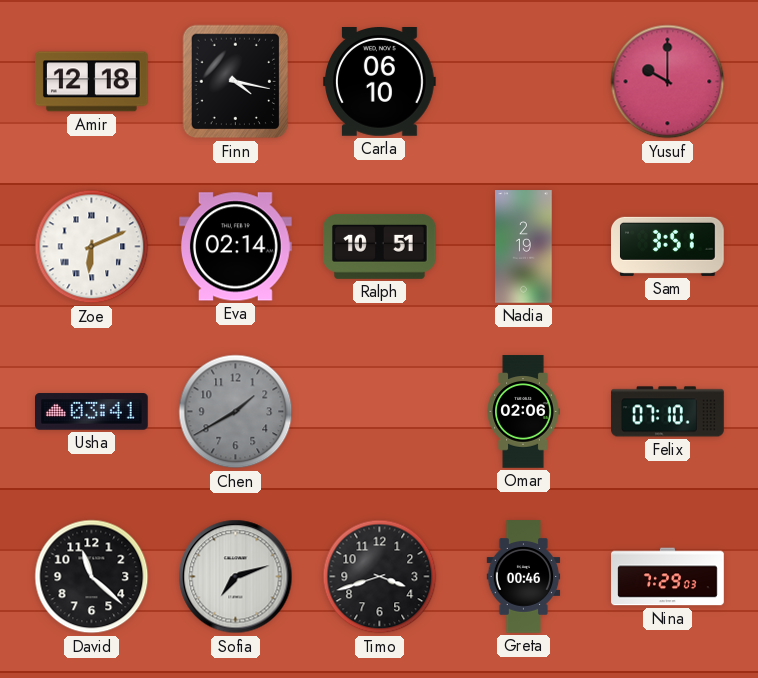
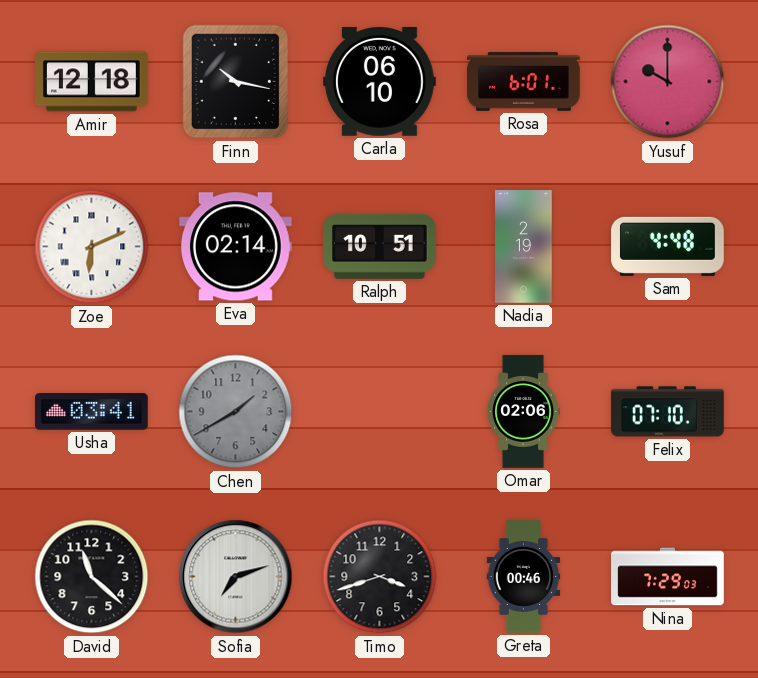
Finn: 4:17 -> 10:17 (236, 82)
Rosa: none -> 6:01 (524, 82)
Sam: 3:51 -> 4:48 (668, 246)
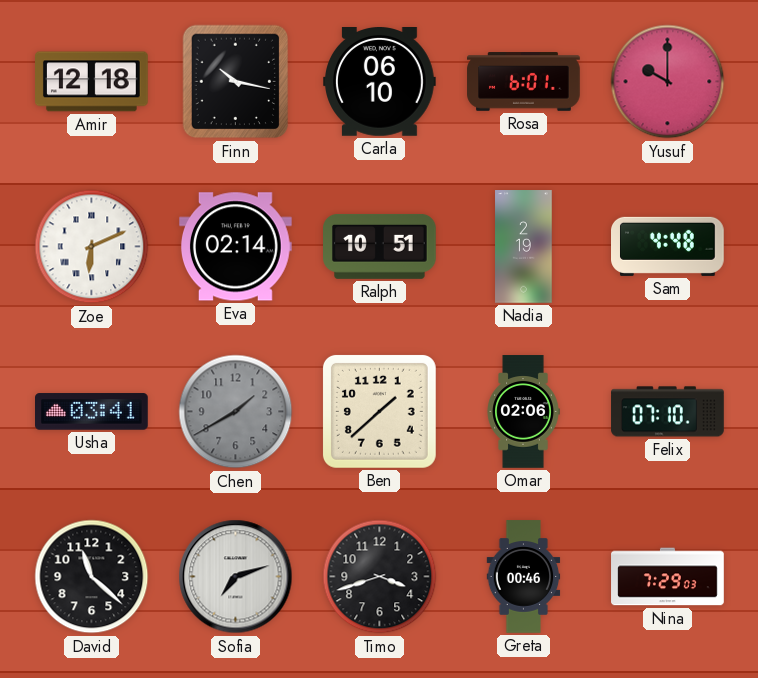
Ben: none -> 1:38 (379, 411)
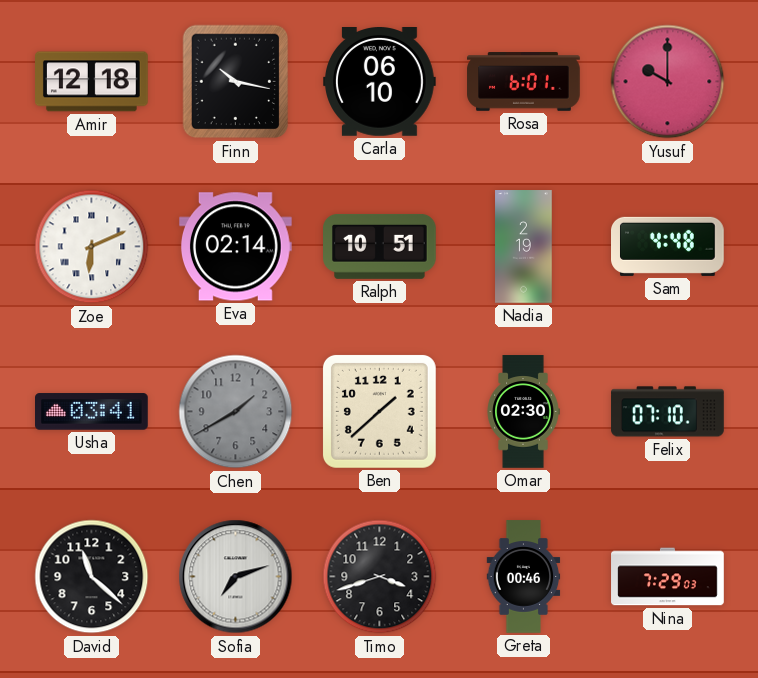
Omar: 02:06 -> 02:30 (523, 412)
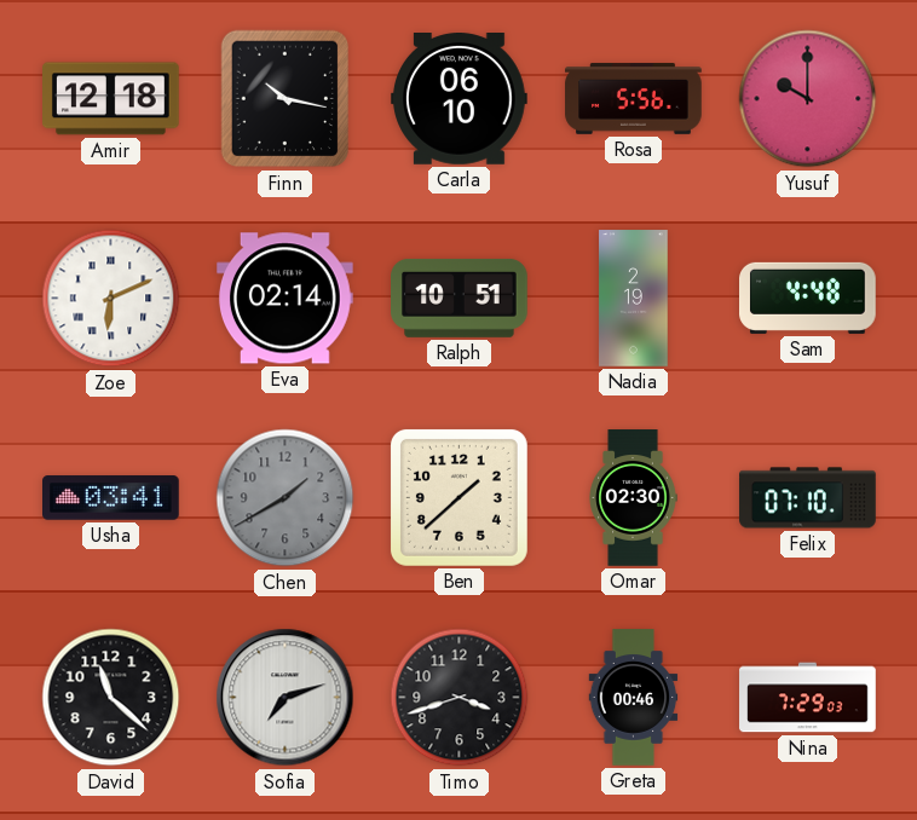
Rosa: 6:01 -> 5:56 (634, 99)
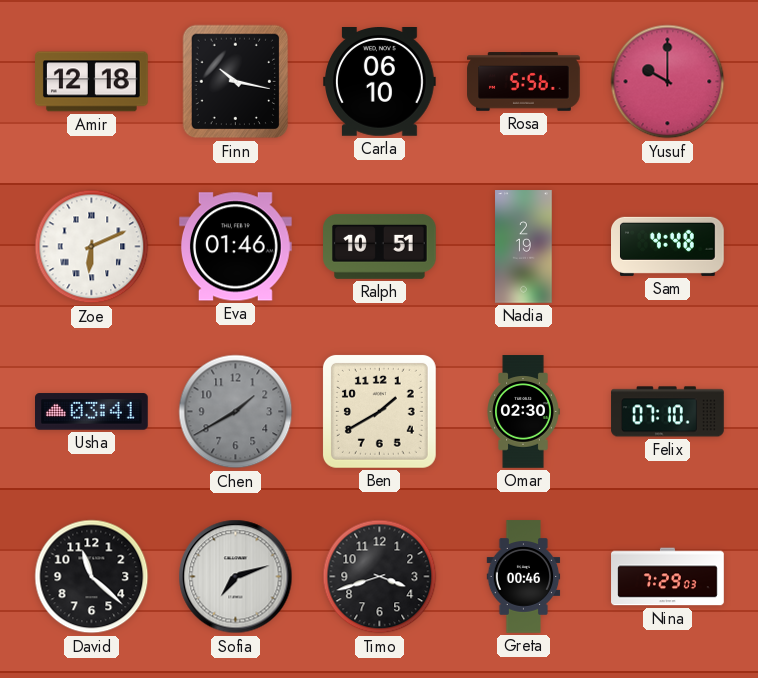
Eva: 02:14 -> 01:46 (236, 247)
Ben: 1:38 -> 1:40 (379, 411)
